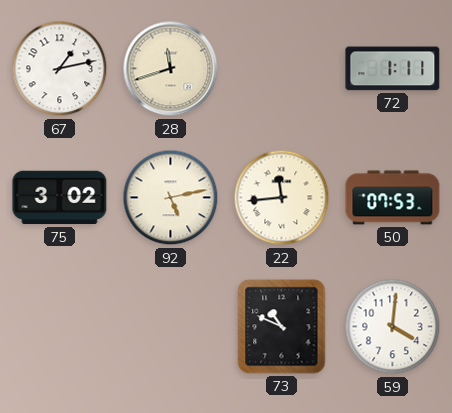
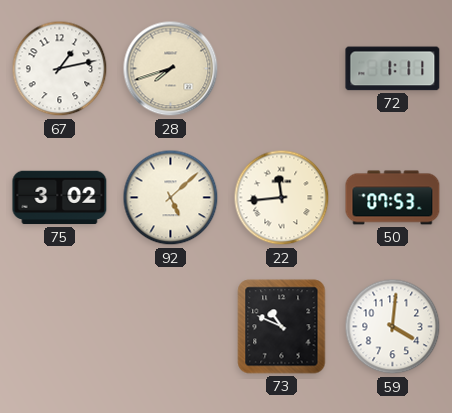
28: 11:42 -> 7:42 (171, 69)
92: 5:13 -> 5:08 (171, 198)
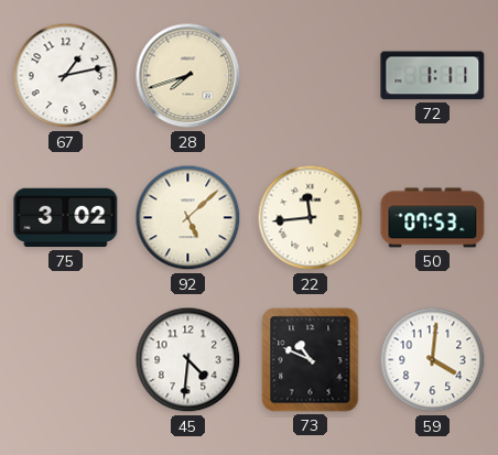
45: none -> 4:31 (188, 360)
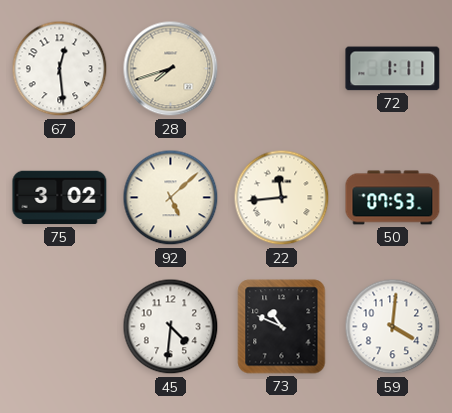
67: 1:13 -> 12:29 (60, 69)
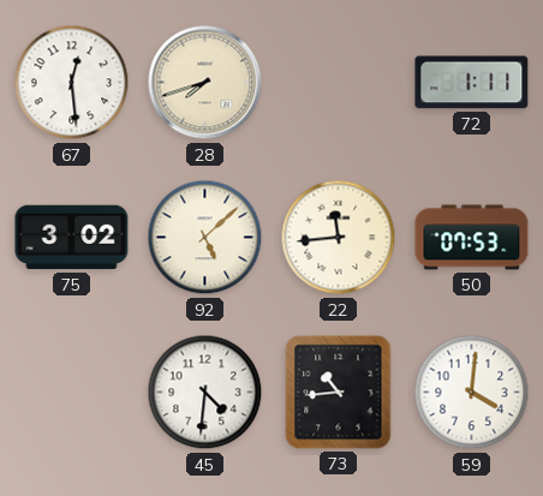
73: 10:49 -> 10:44 (339, 393)
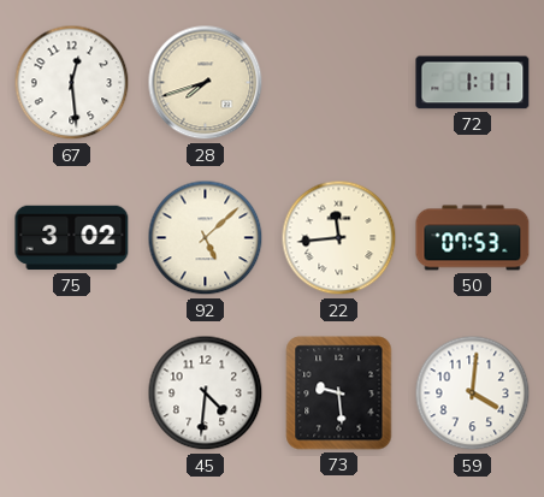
73: 10:44 -> 9:29 (339, 394)
